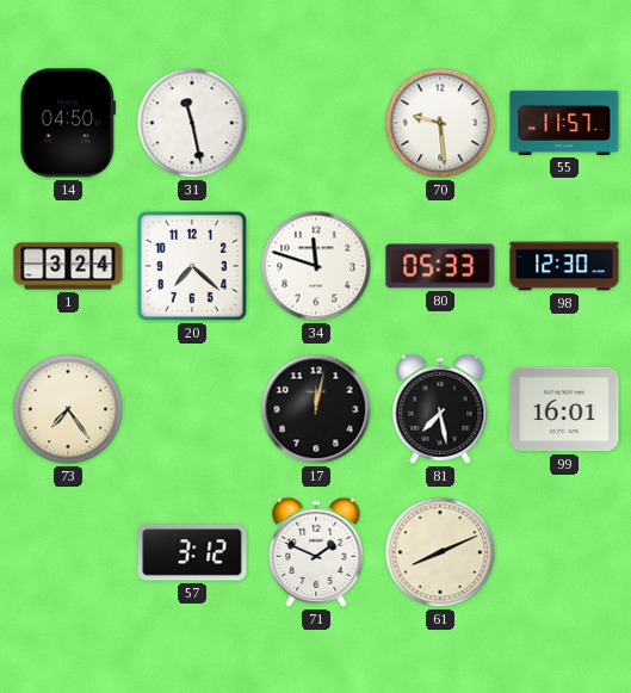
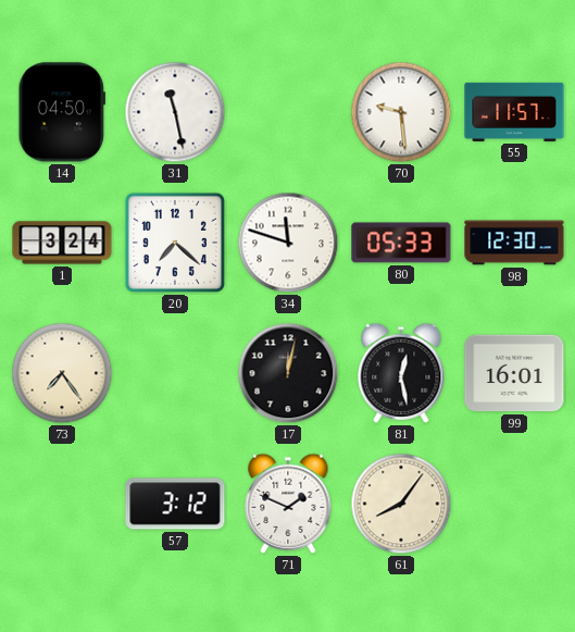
81: 7:28 -> 12:28 (401, 373)
61: 8:11 -> 8:06 (401, 504)
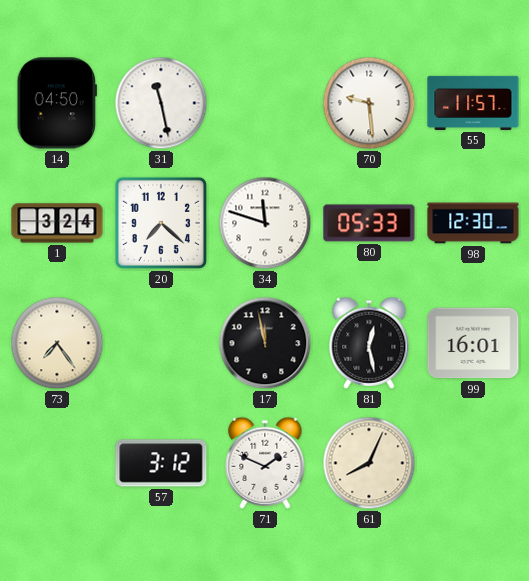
17: 12:02 -> 11:58 (265, 343)
61: 8:06 -> 8:04 (369, 463)
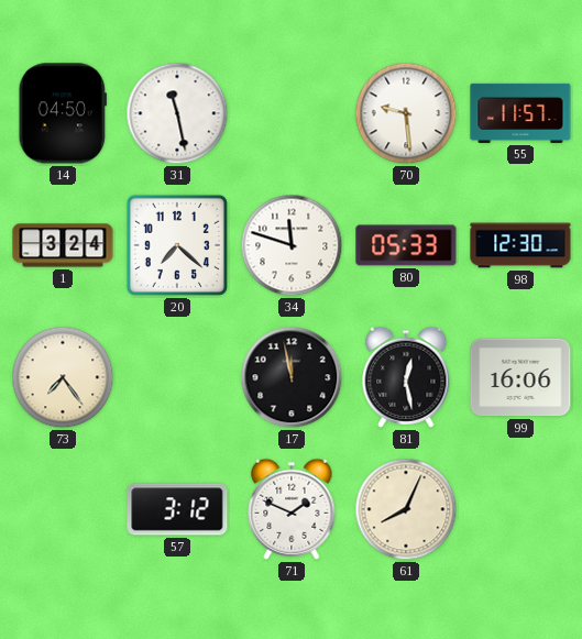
99: 16:01 -> 16:06 (520, 377)
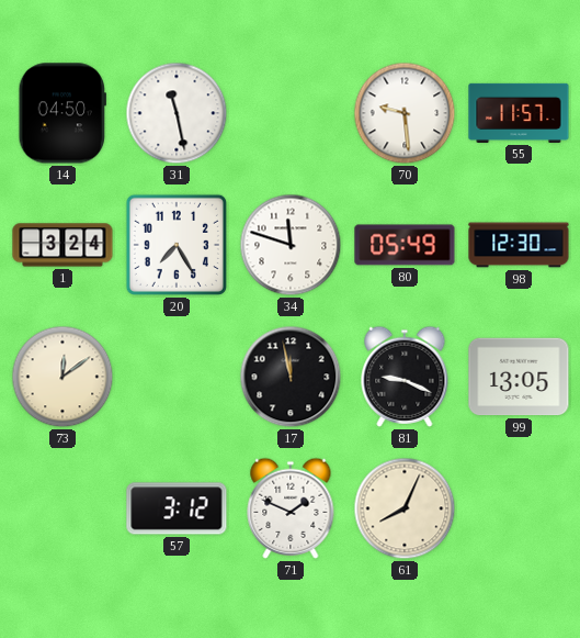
20: 7:22 -> 7:25 (177, 245)
80: 05:33 -> 05:49 (405, 245)
73: 7:24 -> 12:09 (62, 377)
81: 12:28 -> 9:19 (405, 377)
99: 16:06 -> 13:05 (519, 377)
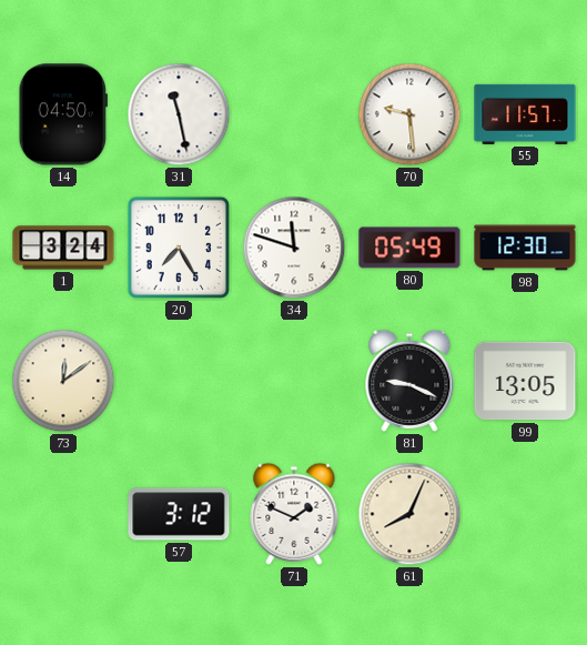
17: 11:58 -> none (291, 377)
